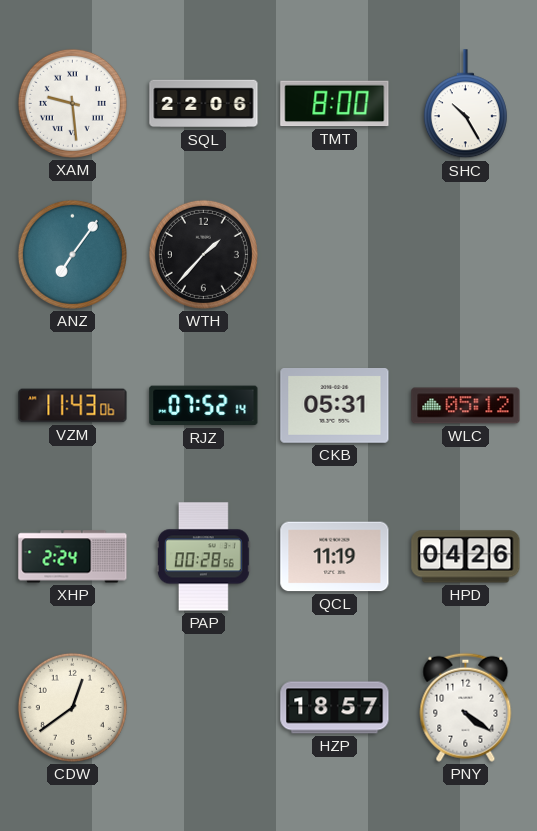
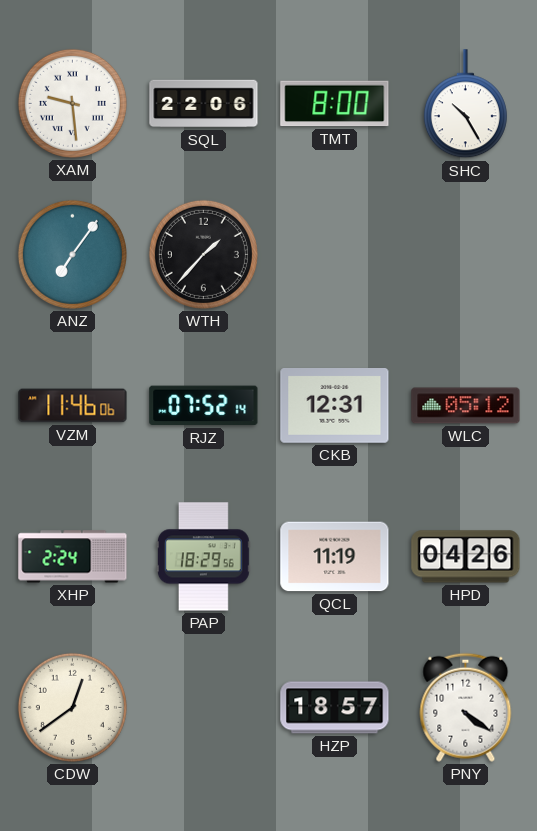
VZM: 11:43 -> 11:46 (73, 406)
CKB: 05:31 -> 12:31 (335, 406)
PAP: 00:28 -> 18:29 (204, 557)
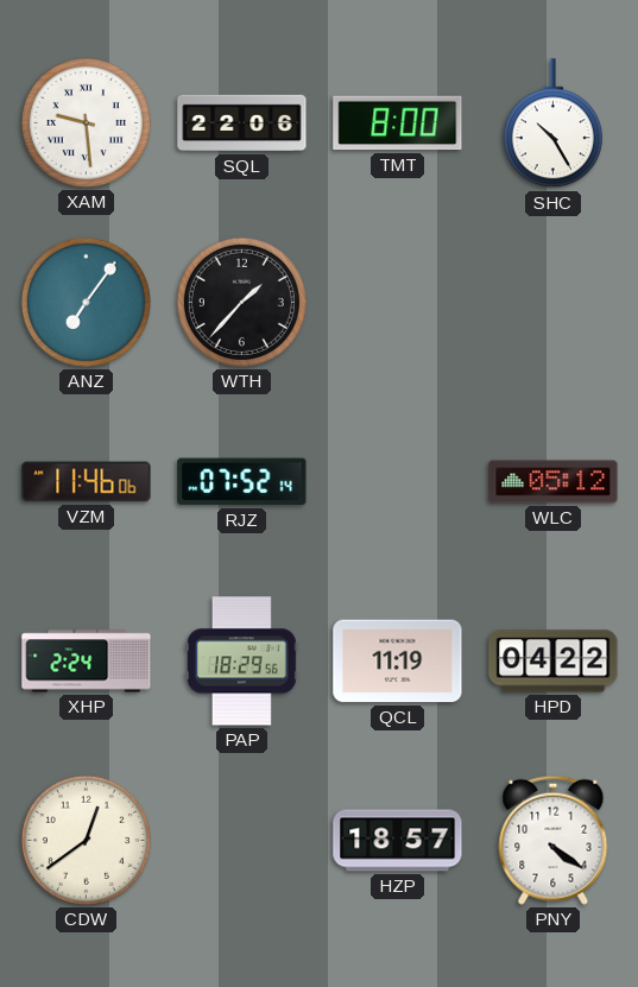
CKB: 12:31 -> none (335, 406)
HPD: 04:26 -> 04:22 (554, 662)
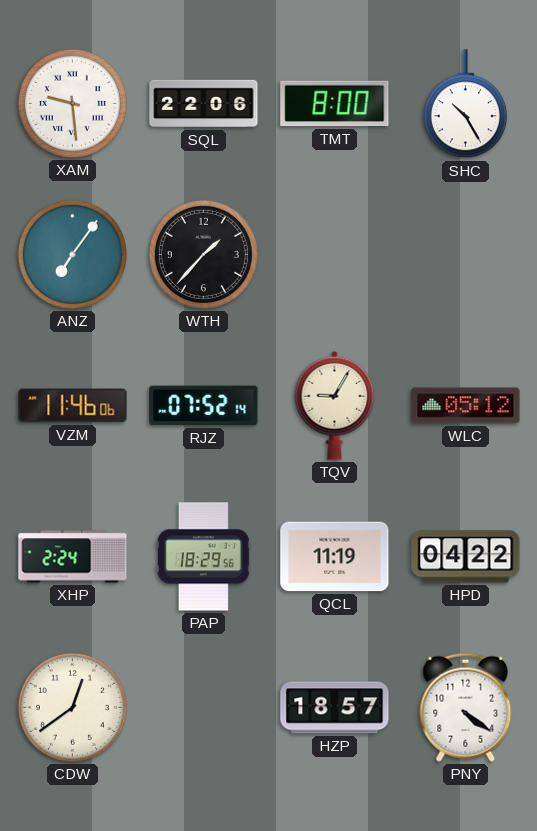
TQV: none -> 9:05 (335, 405)
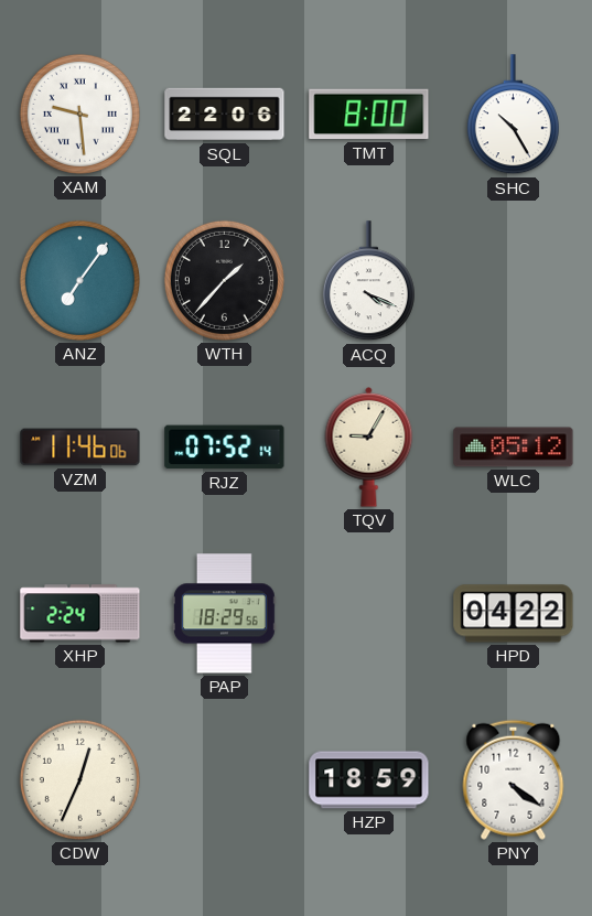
ACQ: none -> 4:19 (368, 281)
QCL: 11:19 -> none (335, 557)
CDW: 12:39 -> 12:34 (79, 779)
HZP: 18:57 -> 18:59 (369, 780)
